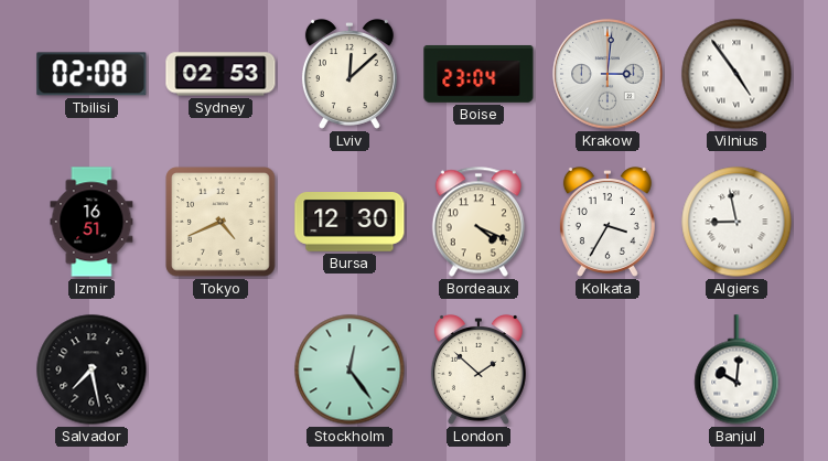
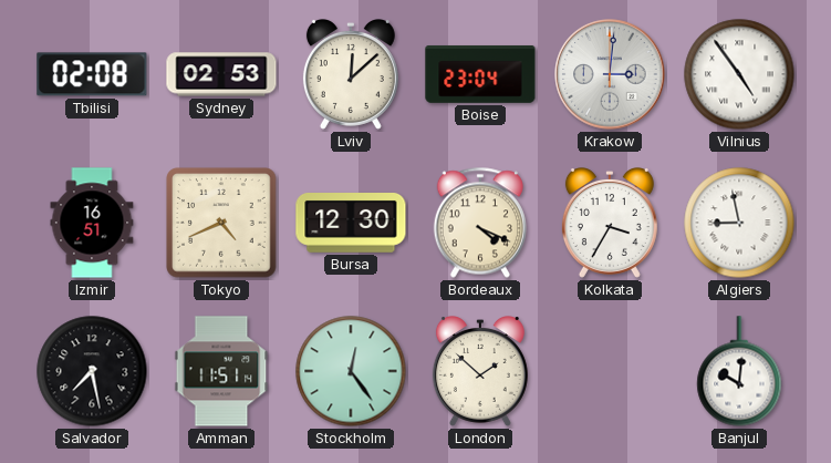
Amman: none -> 11:51 (221, 371)
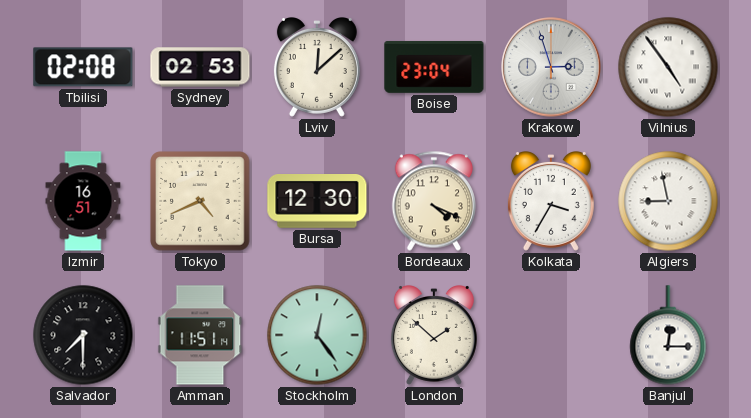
Krakow: 3:01 -> 2:57 (551, 67)
Salvador: 7:28 -> 7:30 (83, 335)
Banjul: 10:01 -> 12:15 (668, 335)
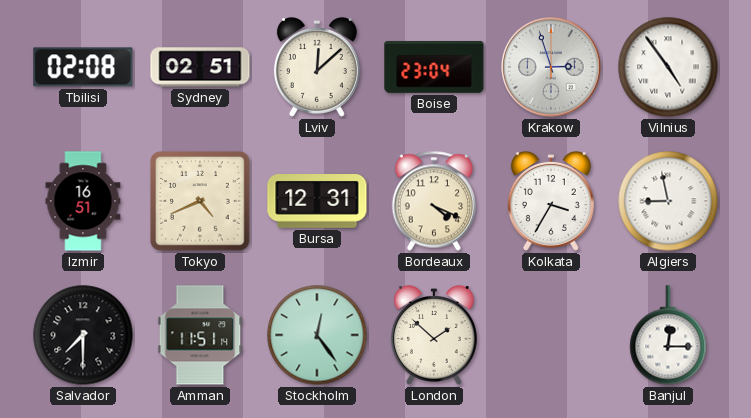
Sydney: 02:53 -> 02:51 (200, 67)
Bursa: 12:30 -> 12:31 (317, 202)
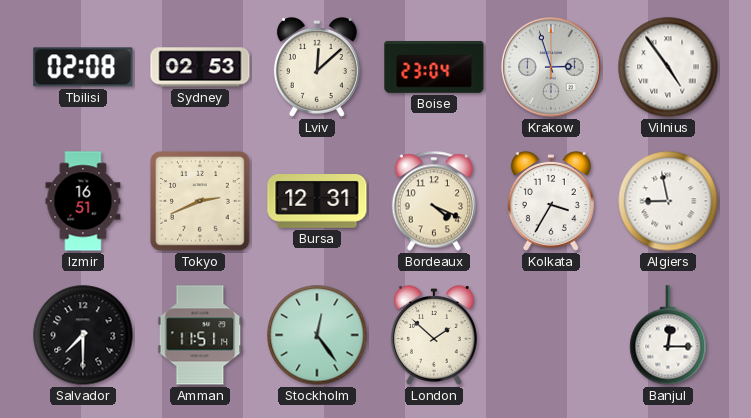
Sydney: 02:51 -> 02:53 (200, 67)
Tokyo: 4:41 -> 2:41 (200, 201)
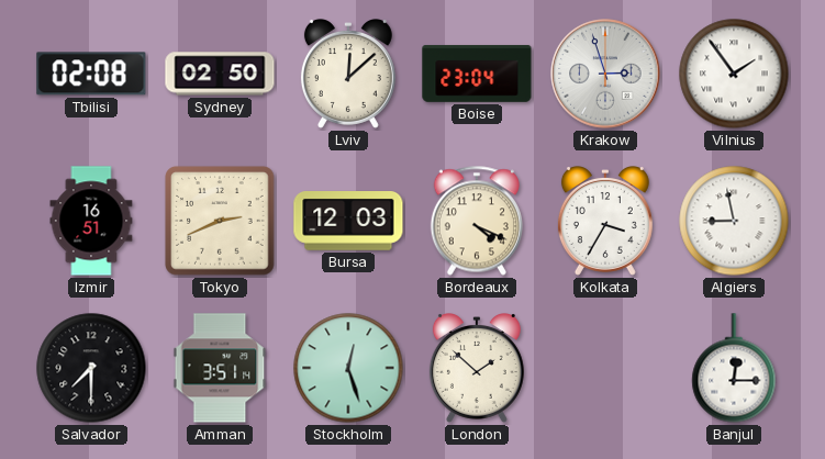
Sydney: 02:53 -> 02:50 (220, 74)
Vilnius: 4:54 -> 1:54 (734, 74)
Bursa: 12:31 -> 12:03 (348, 222)
Amman: 11:51 -> 3:51 (220, 368)
Stockholm: 12:24 -> 12:27 (348, 368)
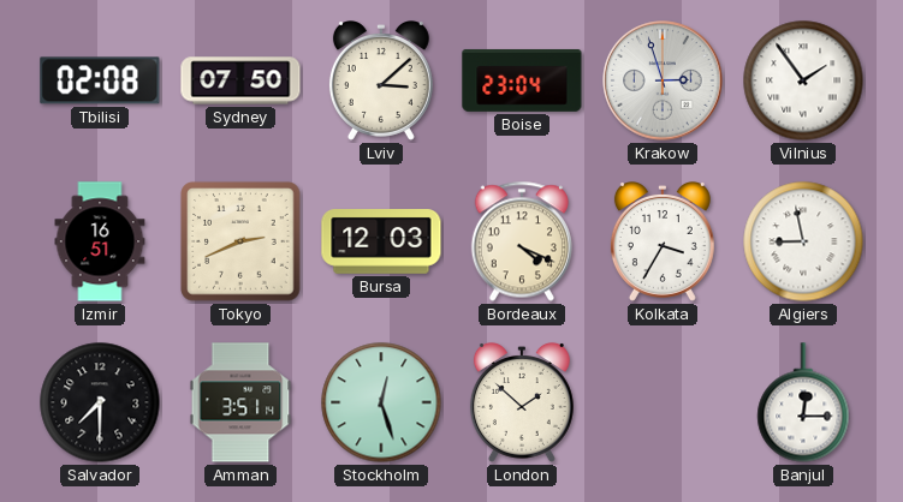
Sydney: 02:50 -> 07:50 (240, 80)
Lviv: 12:08 -> 3:08 (381, 82)
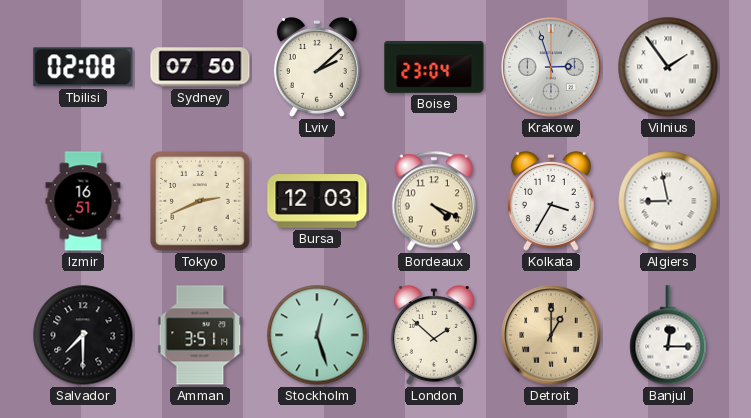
Lviv: 3:08 -> 2:08 (317, 68)
Detroit: none -> 1:00 (551, 335)
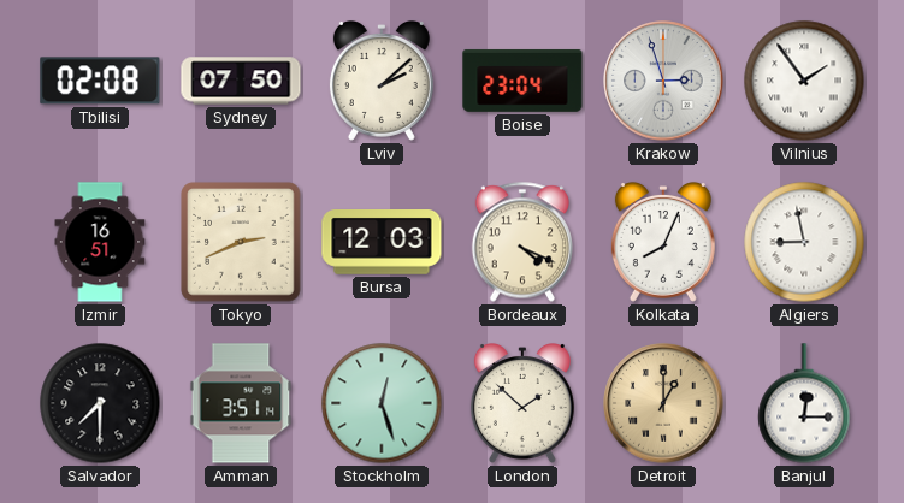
Kolkata: 3:35 -> 8:04 (663, 243)
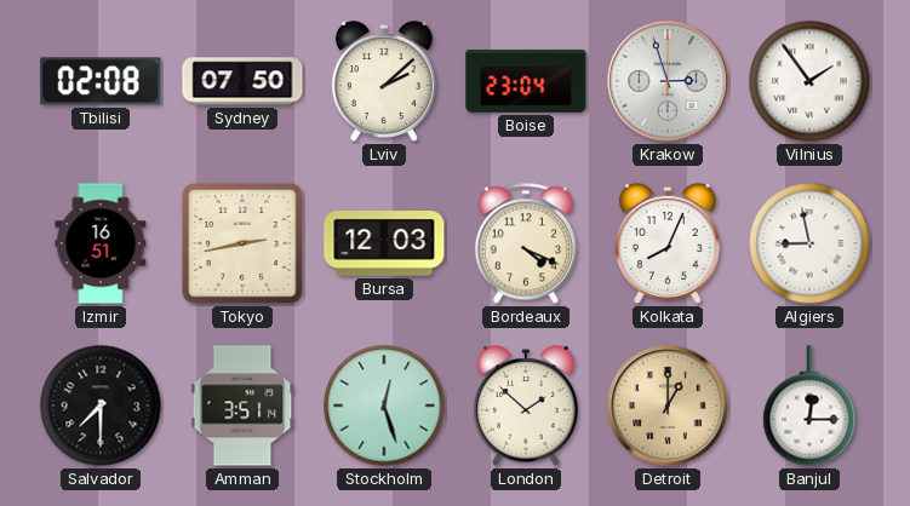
Tokyo: 2:41 -> 2:43 (242, 243)
